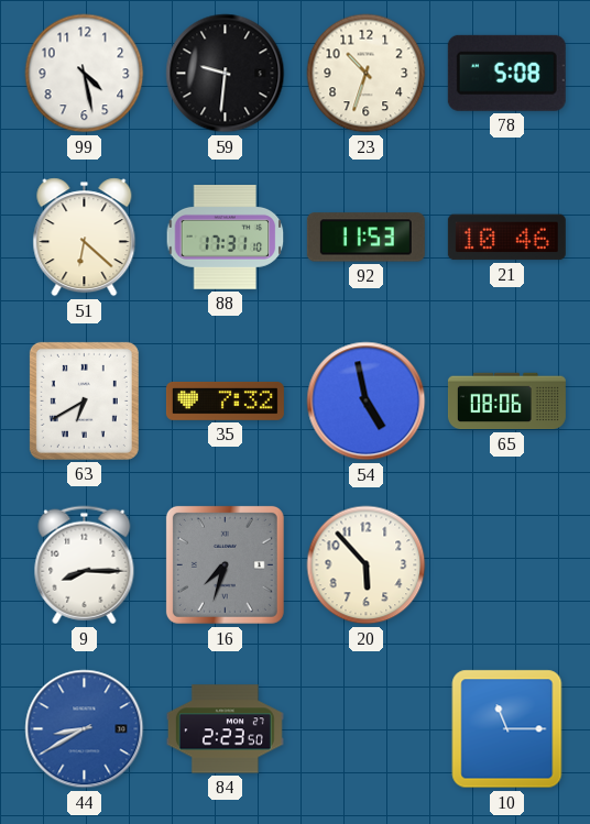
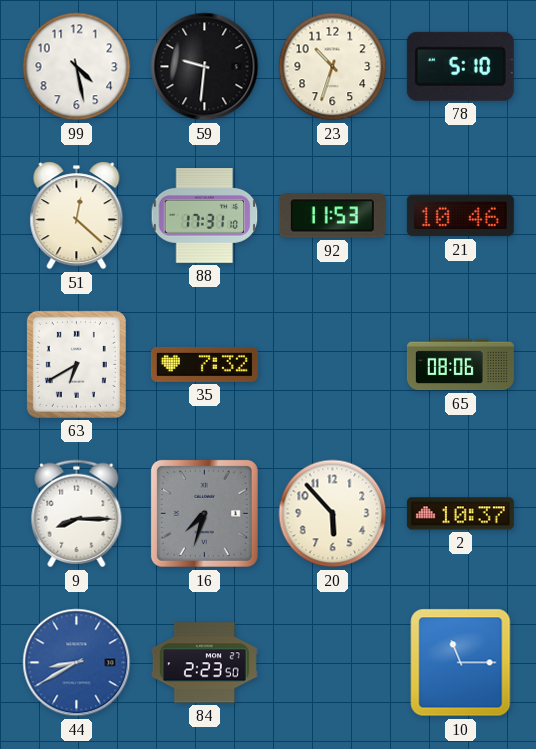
78: 5:08 -> 5:10 (460, 66)
51: 6:22 -> 12:22 (77, 216)
54: 4:58 -> none (367, 402)
2: none -> 10:37 (460, 514)
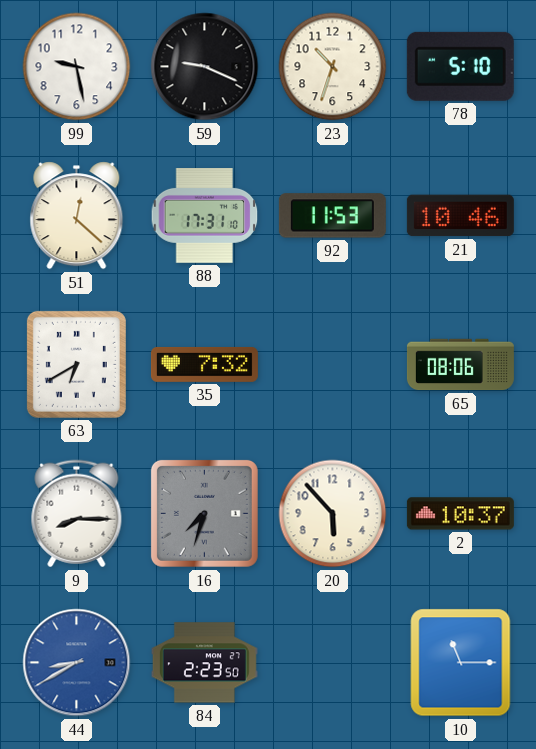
99: 4:28 -> 9:28 (77, 67)
59: 9:31 -> 9:19 (205, 67)
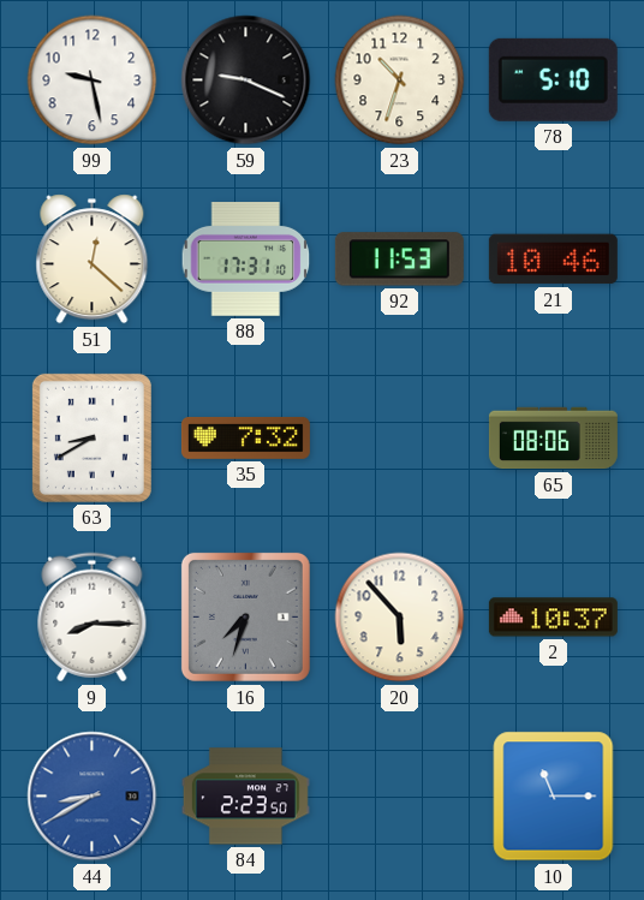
63: 6:40 -> 8:40 (91, 437)
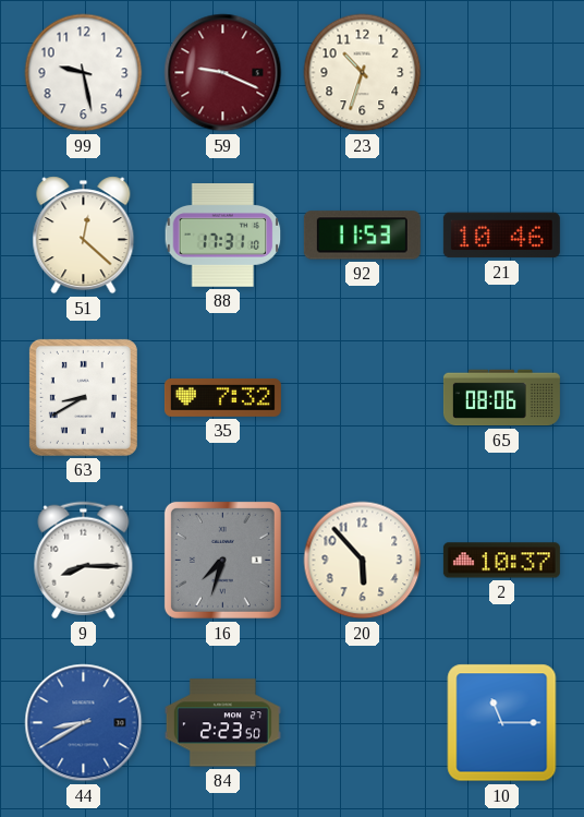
59 dial: black -> burgundy (223, 73)
78: 5:10 -> none (553, 79)
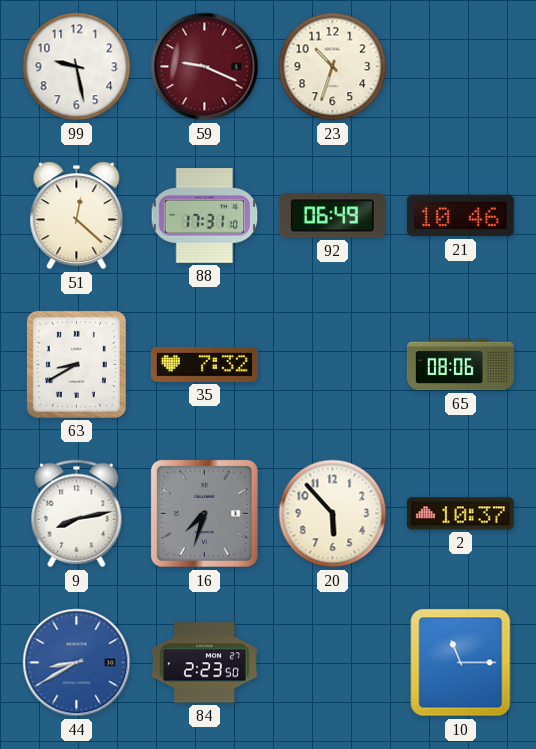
92: 11:53 -> 06:49 (332, 216)
9: 8:15 -> 8:13 (77, 514)
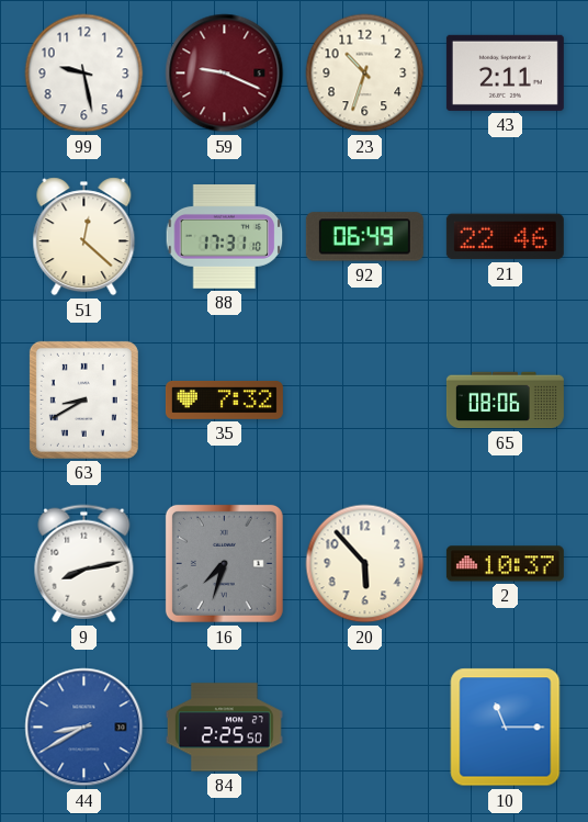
43: none -> 2:11 (505, 72)
21: 10:46 -> 22:46 (505, 237)
84: 2:23 -> 2:25 (224, 728)
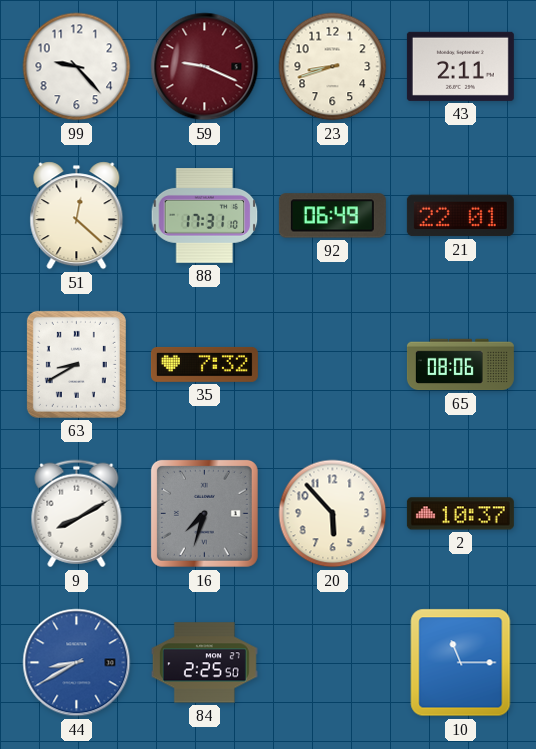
99: 9:28 -> 9:23 (77, 67)
23: 10:33 -> 8:42 (333, 67)
21: 22:46 -> 22:01 (460, 216)
9: 8:13 -> 8:10 (77, 514)
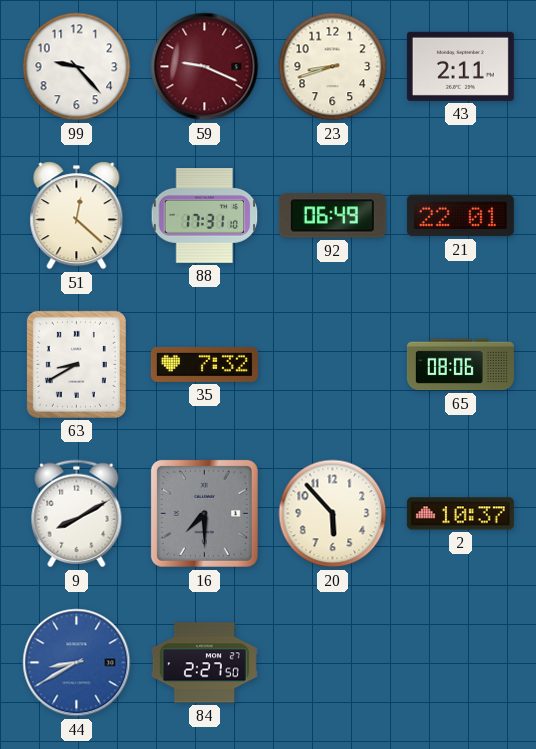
16: 7:33 -> 7:30 (204, 513)
84: 2:25 -> 2:27 (204, 663)
10: 11:15 -> none (461, 663)
